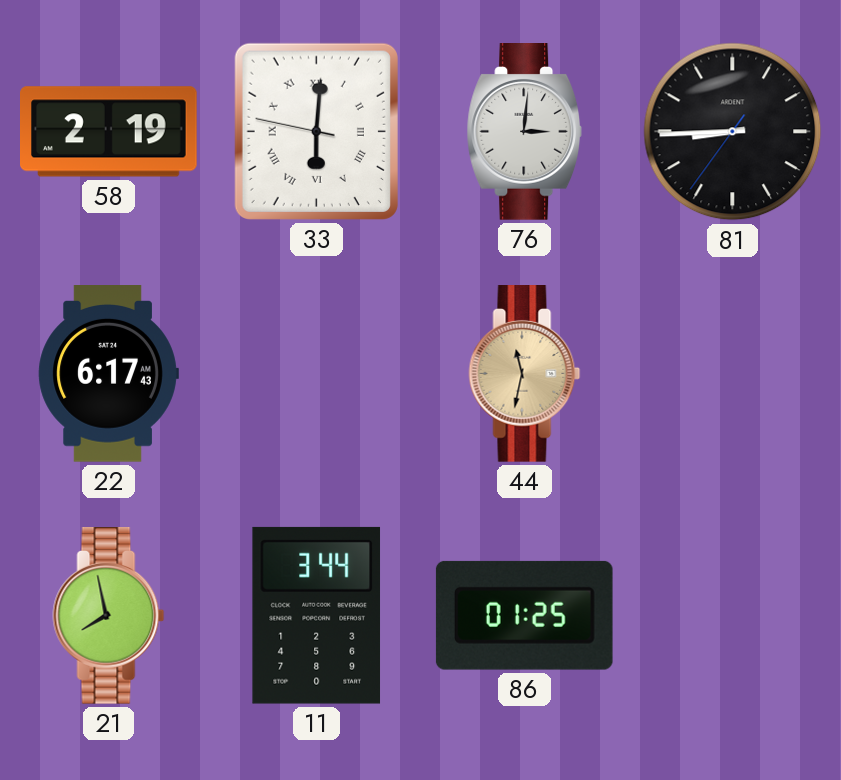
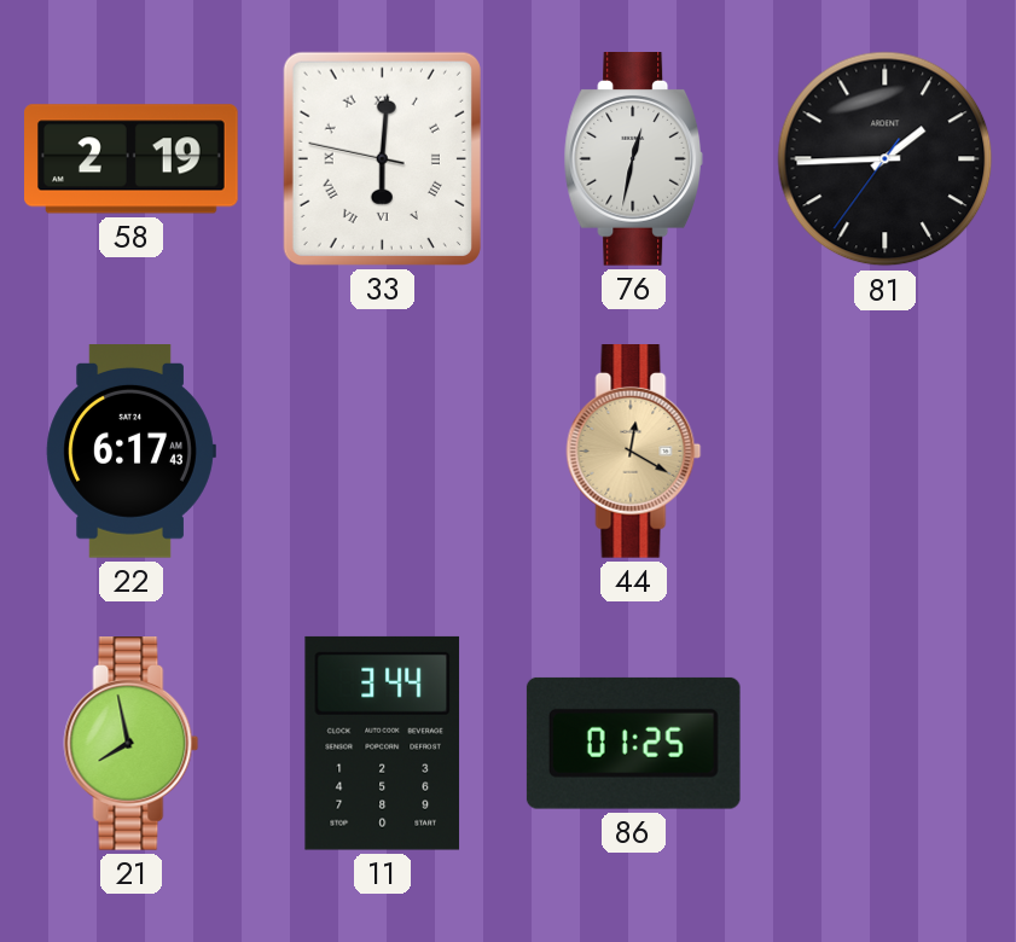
76: 3:01 -> 12:32 (634, 159)
81: 8:44 -> 1:44 (886, 159)
44: 11:32 -> 12:20 (634, 452)
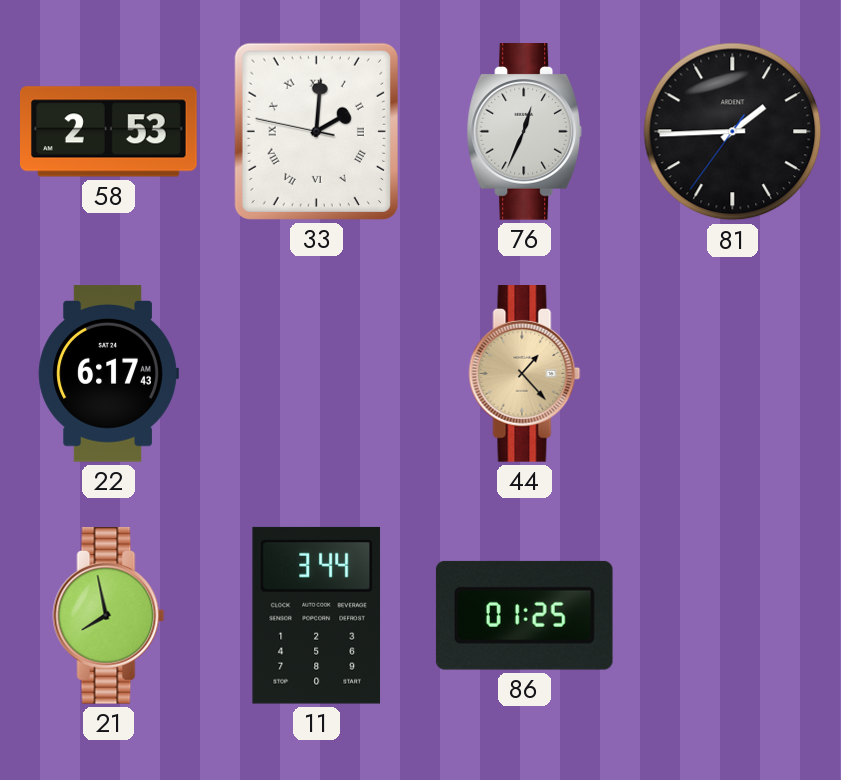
58: 2:19 -> 2:53 (109, 132)
33: 6:00 -> 2:00 (316, 131)
76: 12:32 -> 12:34 (525, 132)
44: 12:20 -> 1:23 (525, 374)
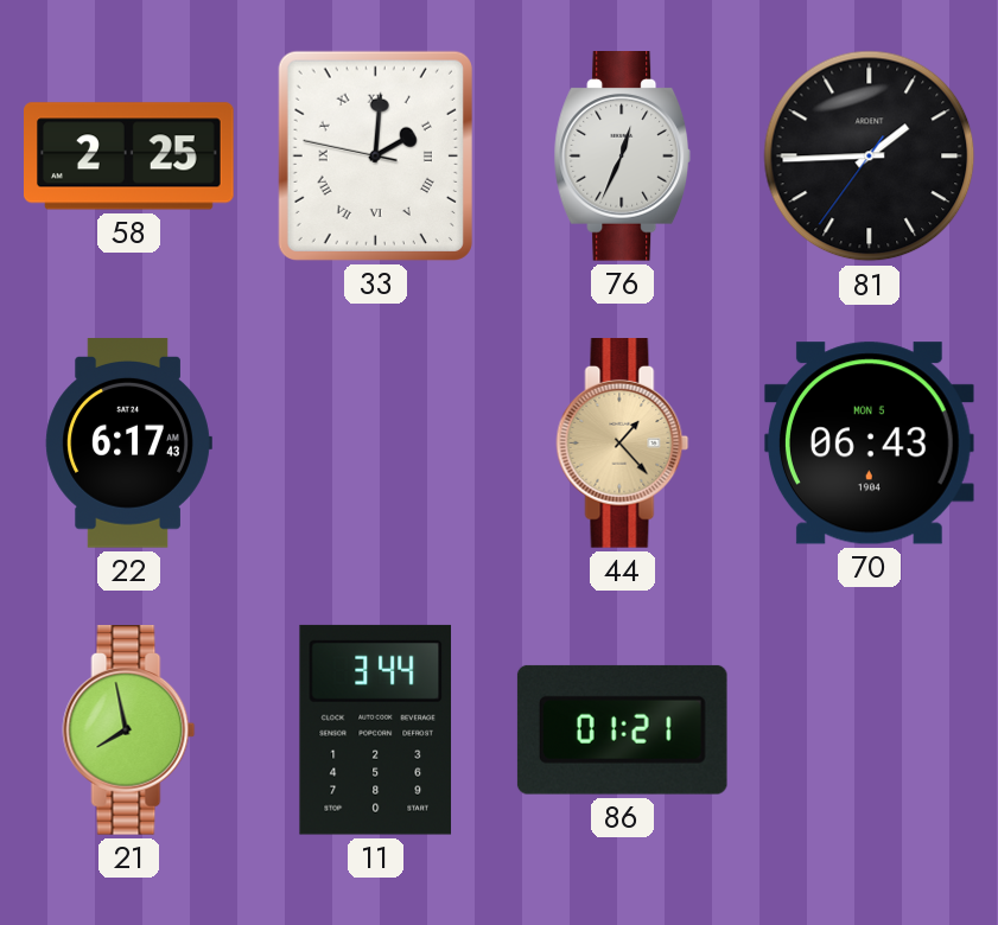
58: 2:53 -> 2:25 (129, 157)
70: none -> 06:43 (869, 444)
86: 01:25 -> 01:21 (622, 729)
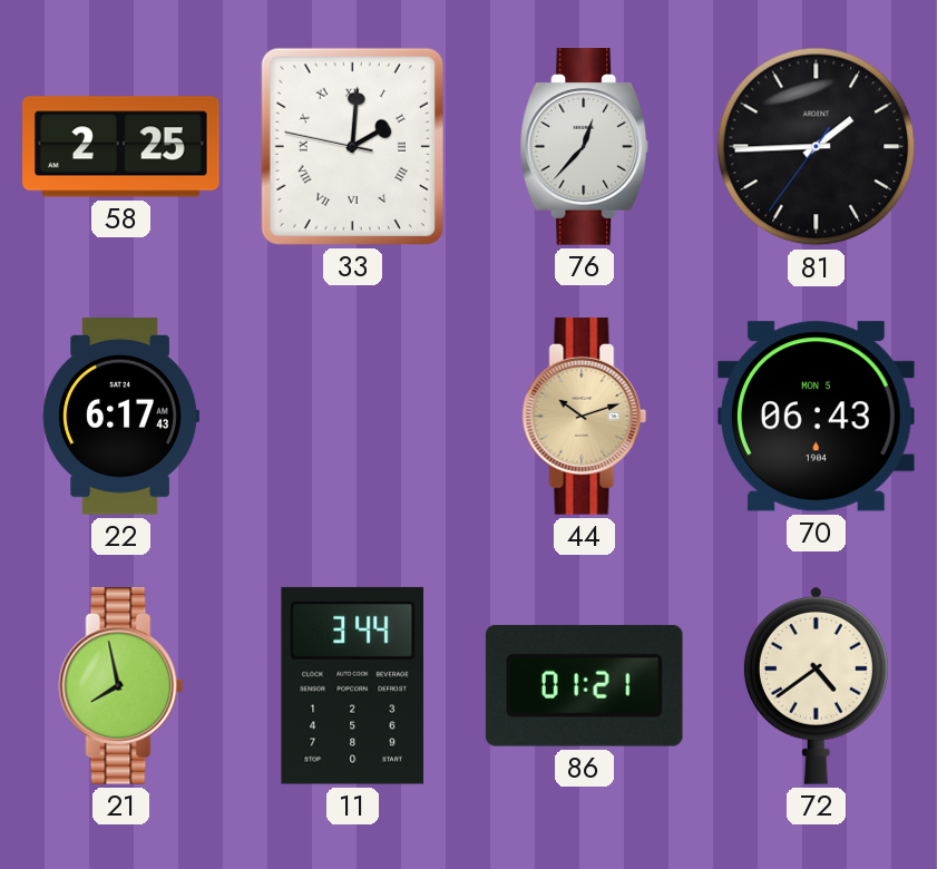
76: 12:34 -> 12:37 (585, 147)
44: 1:23 -> 10:12 (585, 417)
72: none -> 4:39 (816, 685)
